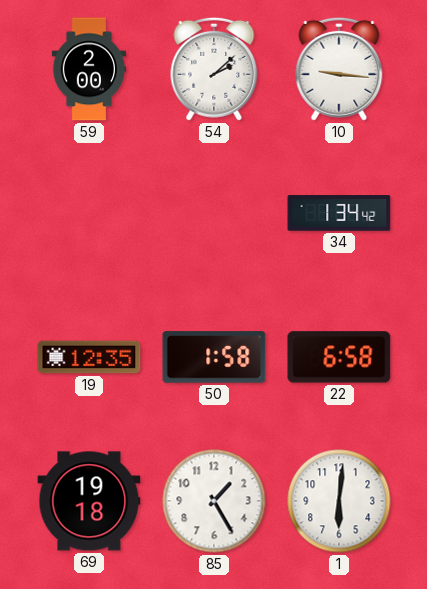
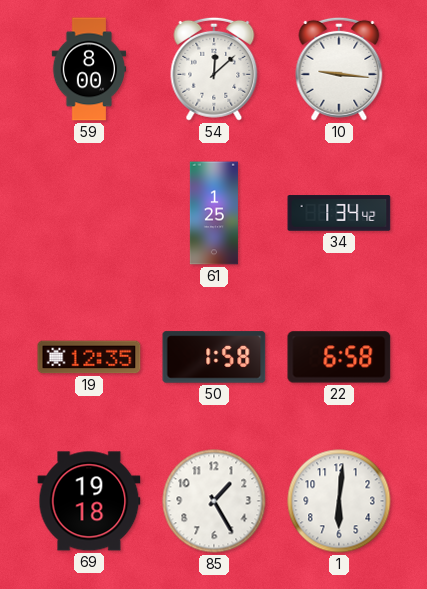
59: 2:00 -> 8:00 (89, 69)
54: 2:08 -> 12:08 (214, 69)
61: none -> 1:25 (214, 213)
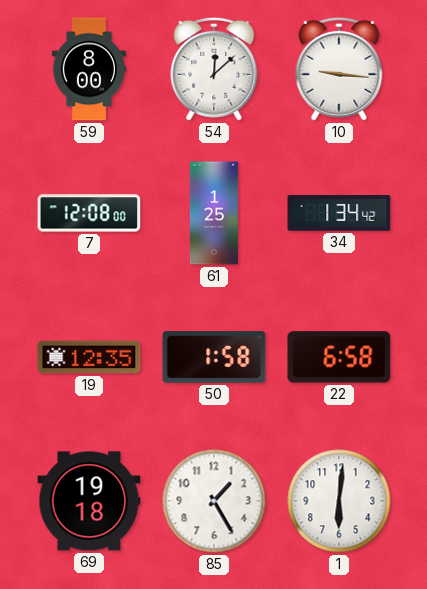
7: none -> 12:08 (89, 213)
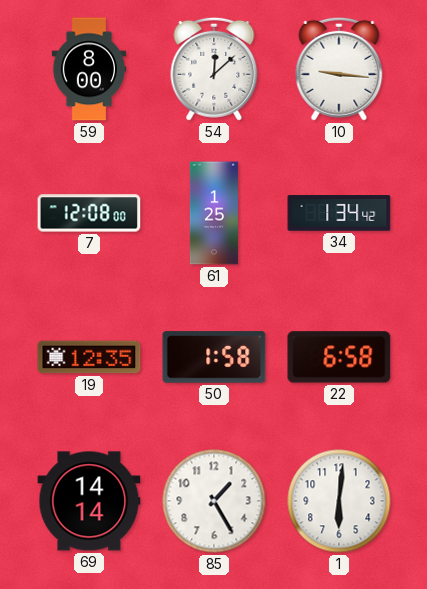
69: 19:18 -> 14:14 (89, 501)
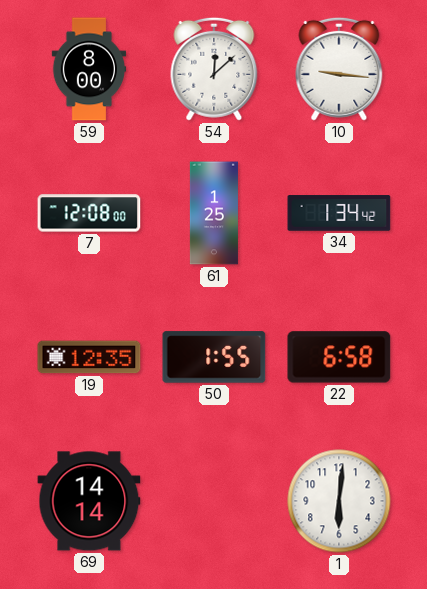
50: 1:58 -> 1:55 (214, 357)
85: 1:25 -> none (214, 501)
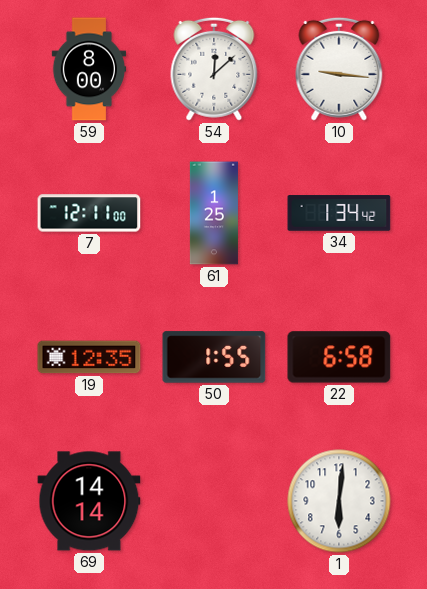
7: 12:08 -> 12:11 (89, 213)
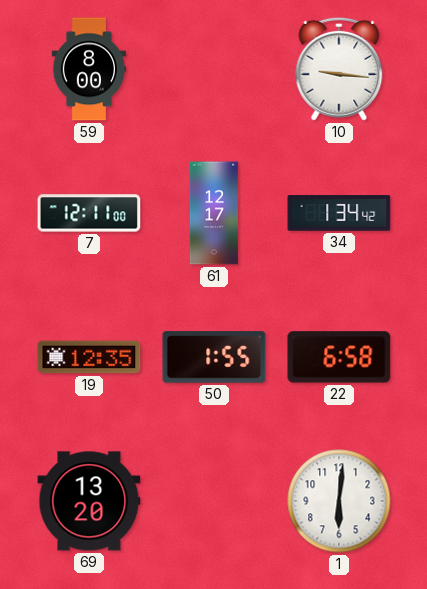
54: 12:08 -> none (214, 69)
61: 1:25 -> 12:17 (214, 213)
69: 14:14 -> 13:20 (89, 501)
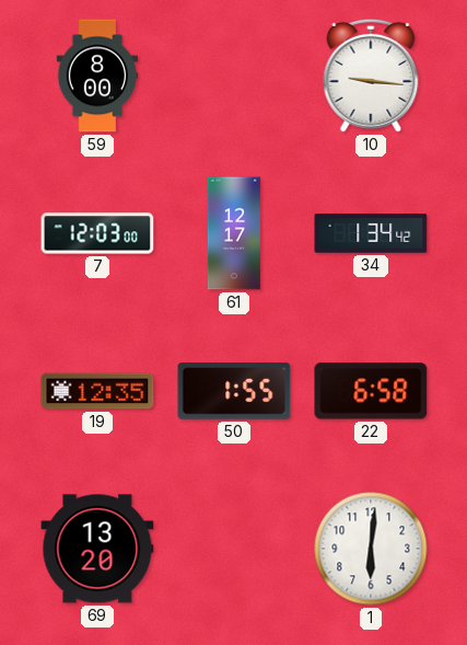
7: 12:11 -> 12:03 (97, 233)
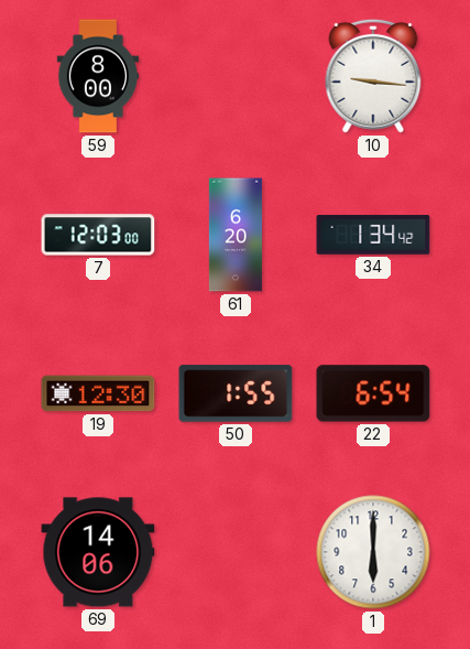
61: 12:17 -> 6:20 (236, 235)
19: 12:35 -> 12:30 (98, 393)
22: 6:58 -> 6:54 (373, 393)
69: 13:20 -> 14:06 (98, 552)
1: 6:01 -> 6:00 (373, 552)
